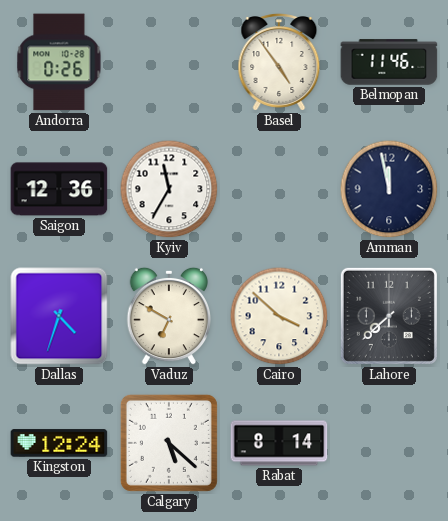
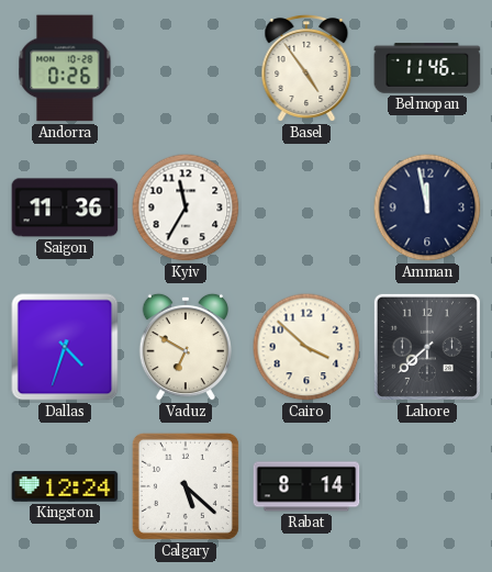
Saigon: 12:36 -> 11:36 (65, 208)
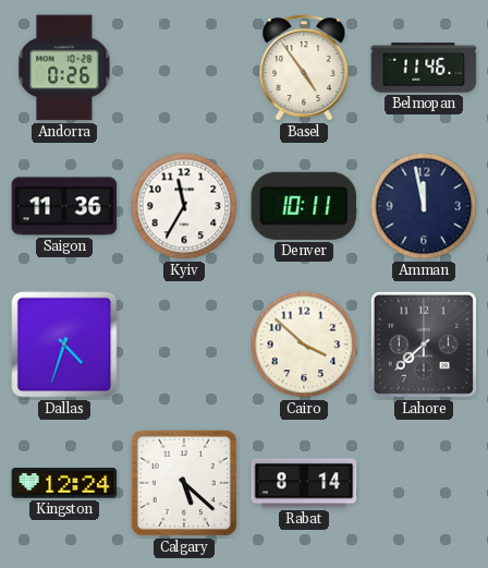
Denver: none -> 10:11 (304, 206)
Vaduz: 6:50 -> none (185, 347)
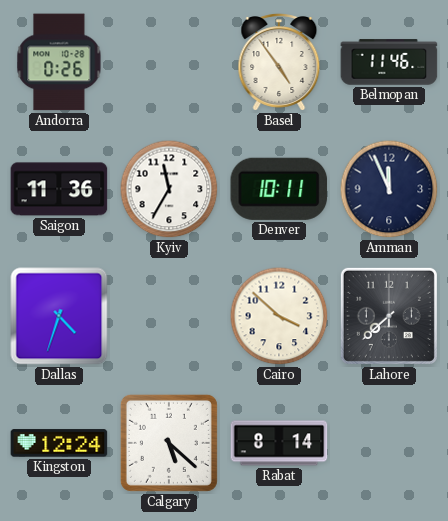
Amman: 11:58 -> 11:56 (389, 189)
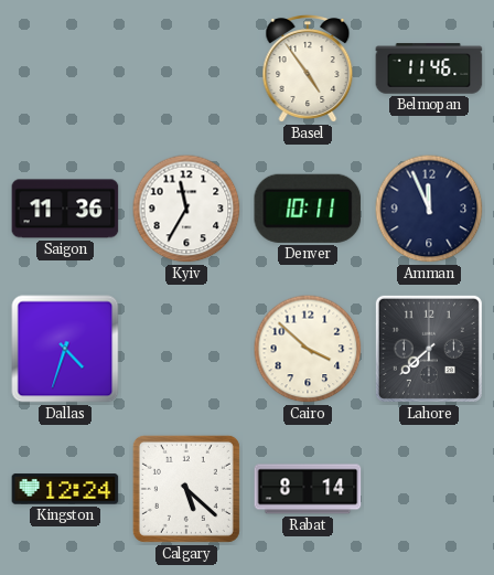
Andorra: 0:26 -> none (59, 62)
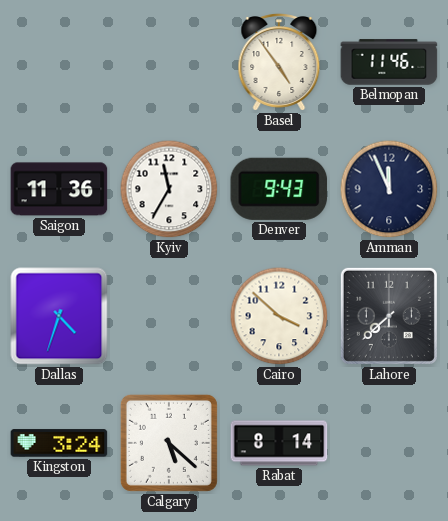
Denver: 10:11 -> 9:43 (279, 189)
Kingston: 12:24 -> 3:24 (59, 443)
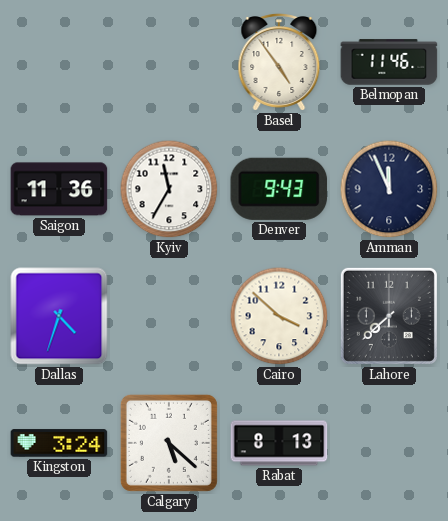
Rabat: 8:14 -> 8:13 (279, 443)
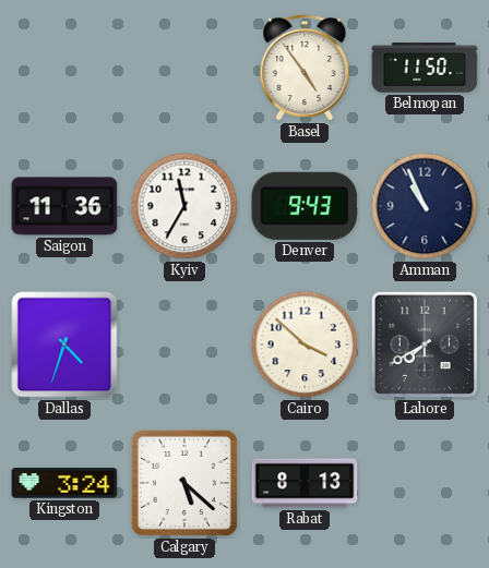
Belmopan: 11:46 -> 11:50 (425, 68)
Amman: 11:56 -> 10:56 (425, 206)
Lahore: 7:38 -> 7:40 (425, 345)
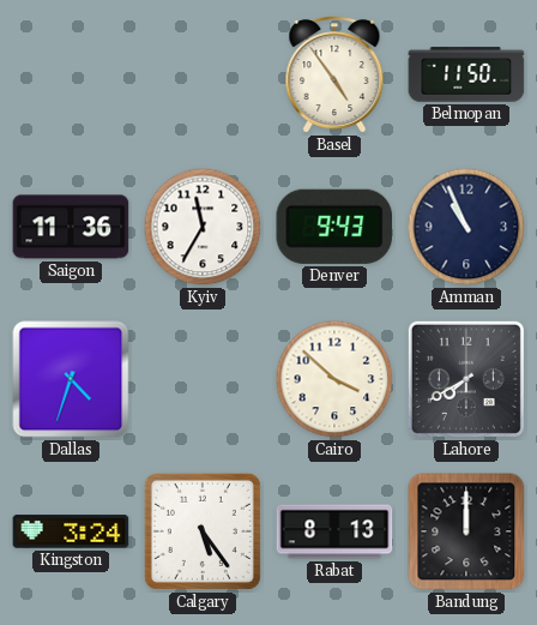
Calgary: 5:22 -> 5:24 (203, 531)
Bandung: none -> 12:00 (466, 531)
